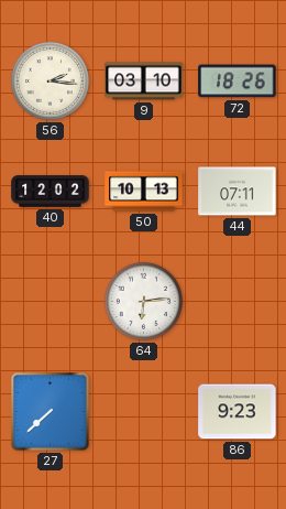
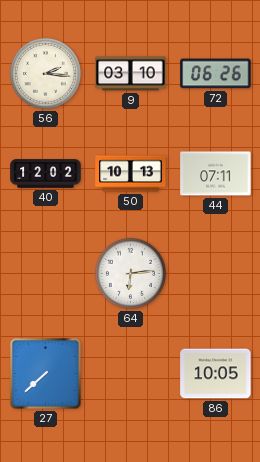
72: 18:26 -> 06:26 (216, 74)
86: 9:23 -> 10:05 (216, 374)
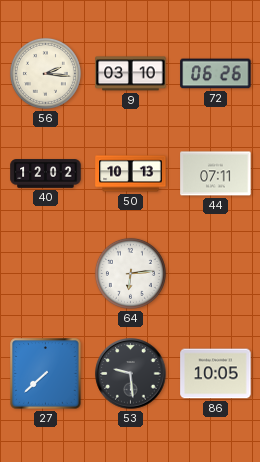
53: none -> 9:29 (131, 374)
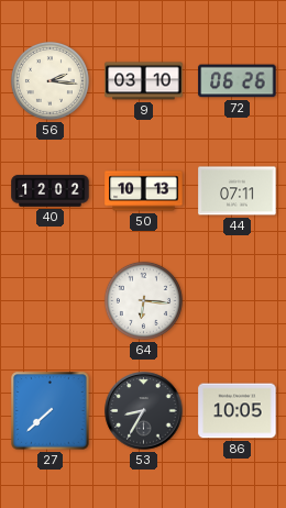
64: 6:14 -> 6:16 (143, 300)
53: 9:29 -> 8:35 (144, 411)
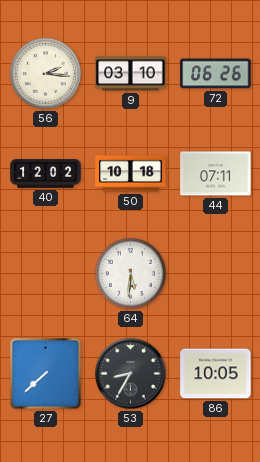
50: 10:13 -> 10:18 (131, 174)
64: 6:16 -> 5:31 (130, 273)
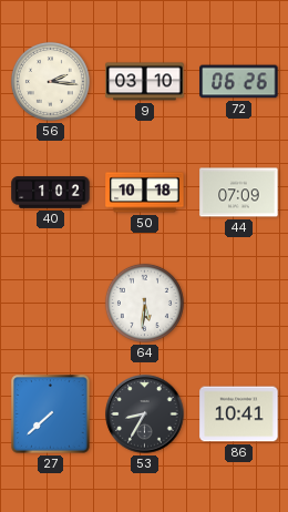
40: 12:02 -> 1:02 (51, 193)
44: 07:11 -> 07:09 (239, 193)
86: 10:05 -> 10:41 (239, 414)
